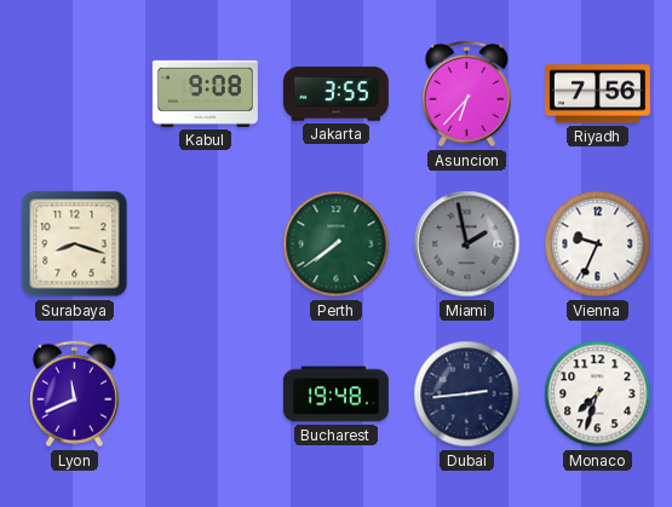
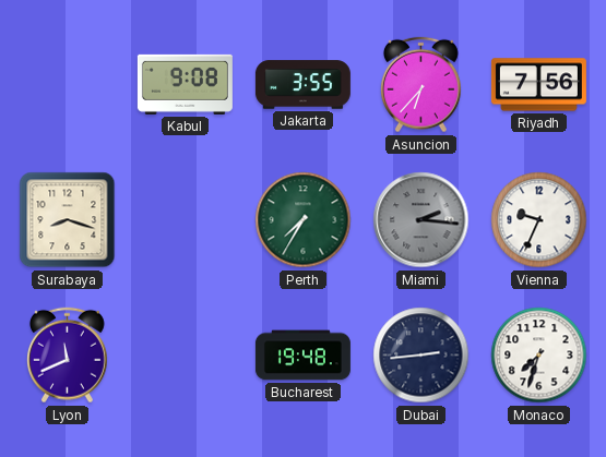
Perth: 7:39 -> 7:35 (304, 220)
Miami: 1:58 -> 2:16 (421, 220)
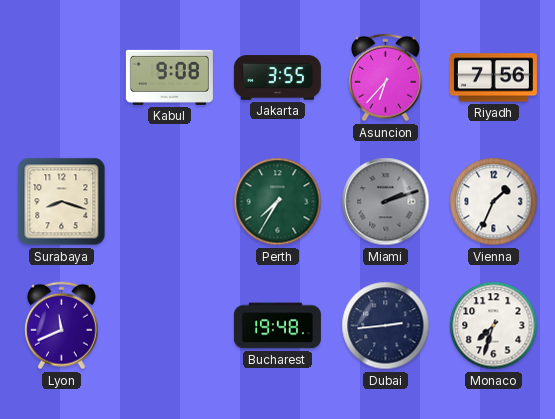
Miami: 2:16 -> 2:12 (386, 202)
Vienna: 9:34 -> 1:34 (494, 202)
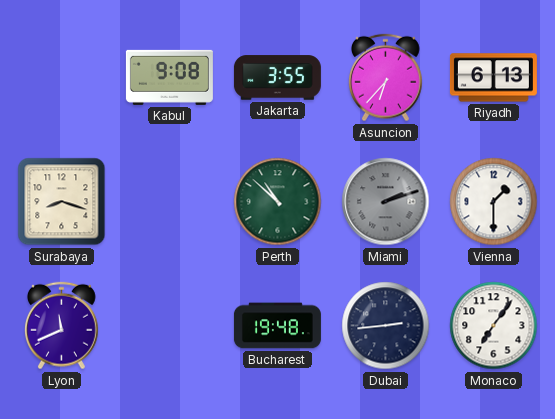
Riyadh: 7:56 -> 6:13 (493, 78)
Perth: 7:35 -> 10:52 (278, 202)
Vienna: 1:34 -> 1:30 (494, 202)
Monaco: 7:33 -> 7:06 (494, 326)
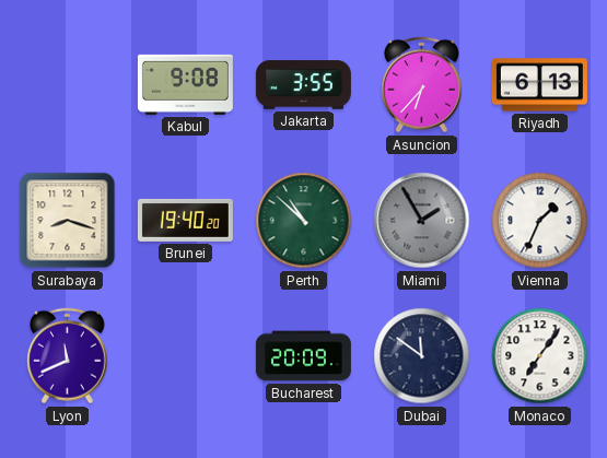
Brunei: none -> 19:40 (185, 220)
Miami: 2:12 -> 1:55 (422, 221)
Vienna: 1:30 -> 1:34 (540, 221)
Bucharest: 19:48 -> 20:09 (303, 356)
Dubai: 2:44 -> 11:51 (422, 356)
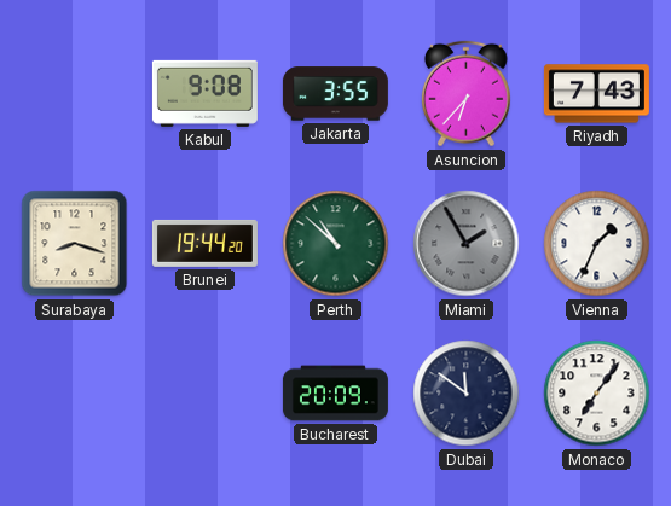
Riyadh: 6:13 -> 7:43 (596, 94)
Brunei: 19:40 -> 19:44 (204, 243)
Lyon: 11:41 -> none (67, 356)
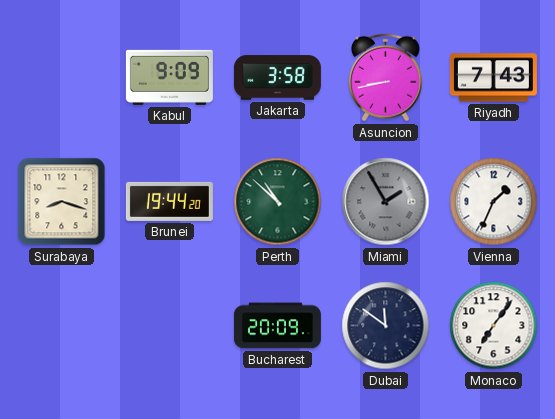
Kabul: 9:08 -> 9:09 (169, 77)
Jakarta: 3:55 -> 3:58 (277, 78)
Asuncion: 6:37 -> 8:43 (385, 78)
